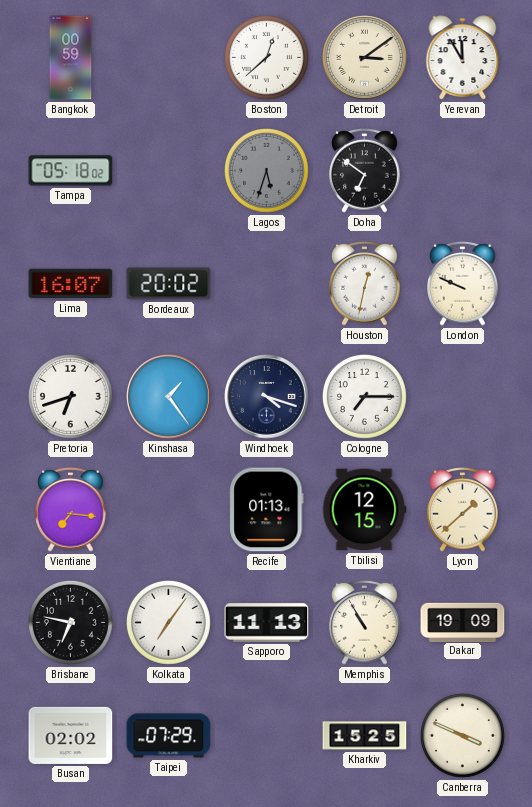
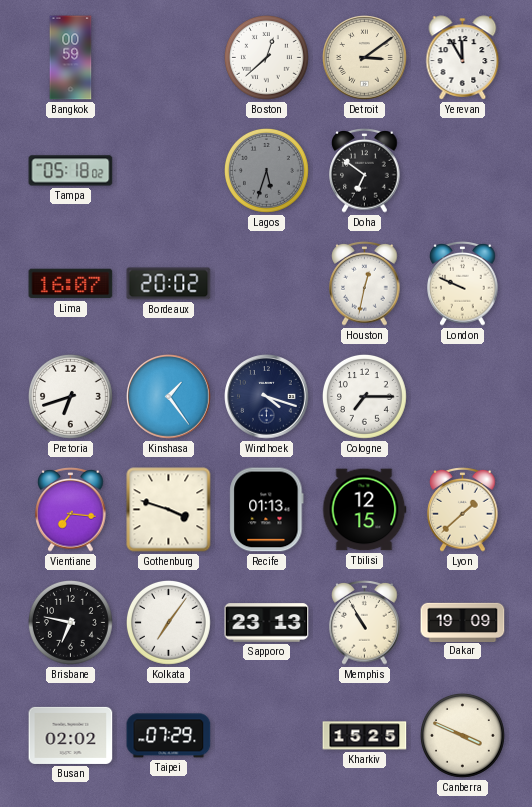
Gothenburg: none -> 3:48 (169, 510)
Sapporo: 11:13 -> 23:13 (267, 623)
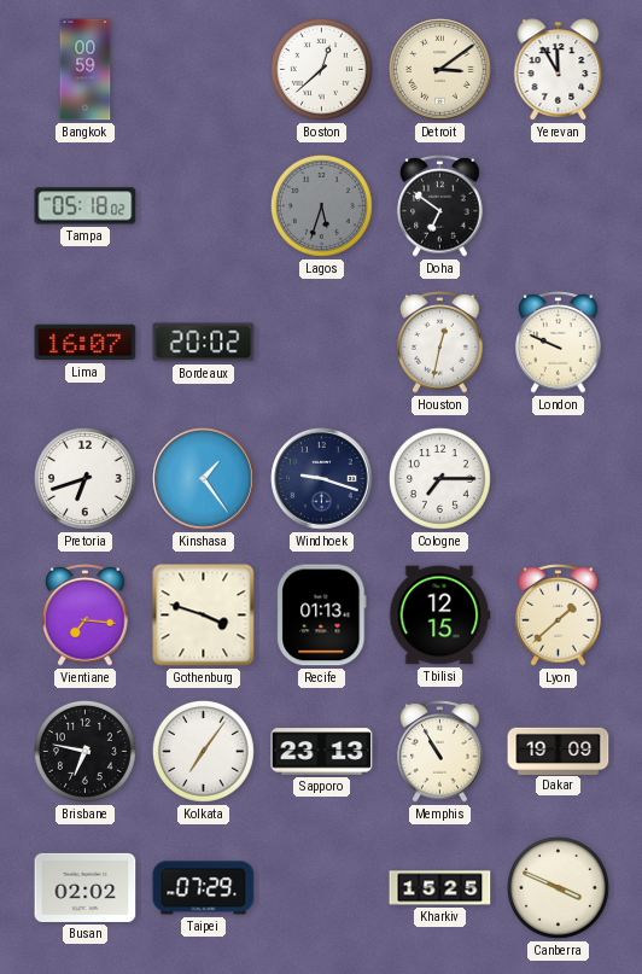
Windhoek: 4:18 -> 9:18 (322, 479)
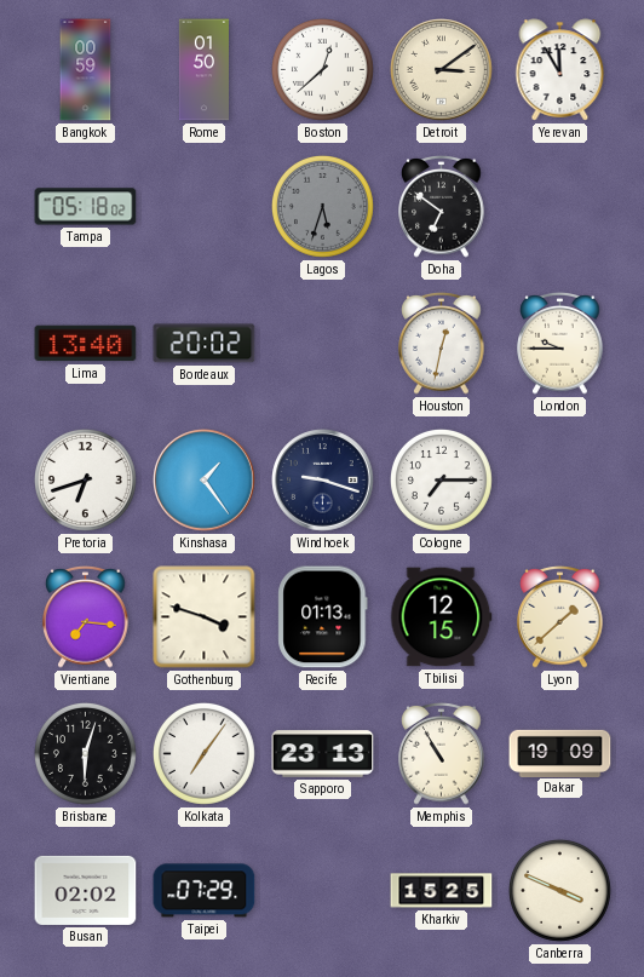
Rome: none -> 01:50 (203, 70)
Lima: 16:07 -> 13:40 (86, 344)
London: 9:49 -> 9:45 (560, 344)
Brisbane: 6:47 -> 6:03 (86, 754)
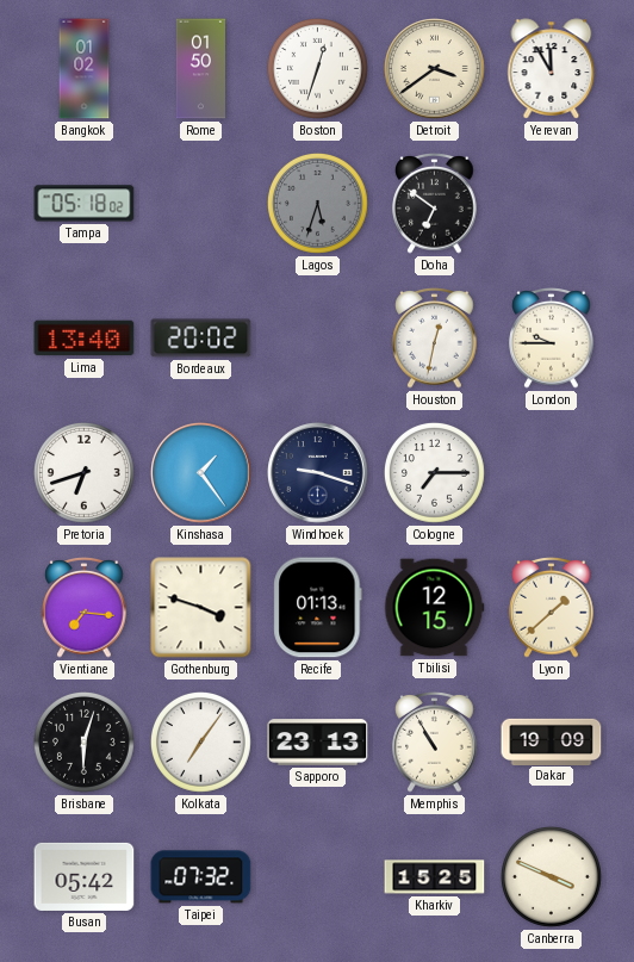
Bangkok: 00:59 -> 01:02 (85, 69)
Boston: 12:38 -> 12:33 (318, 69)
Detroit: 3:09 -> 3:39 (435, 69)
Busan: 02:02 -> 05:42 (85, 876)
Taipei: 07:29 -> 07:32 (201, 877)
